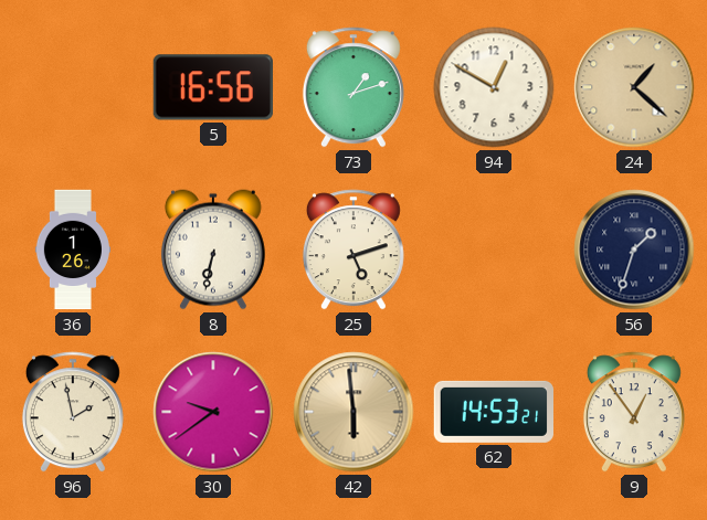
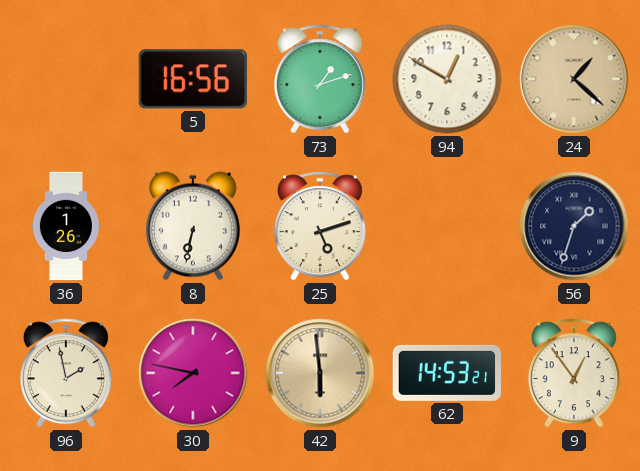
30: 9:39 -> 7:47 (193, 373)
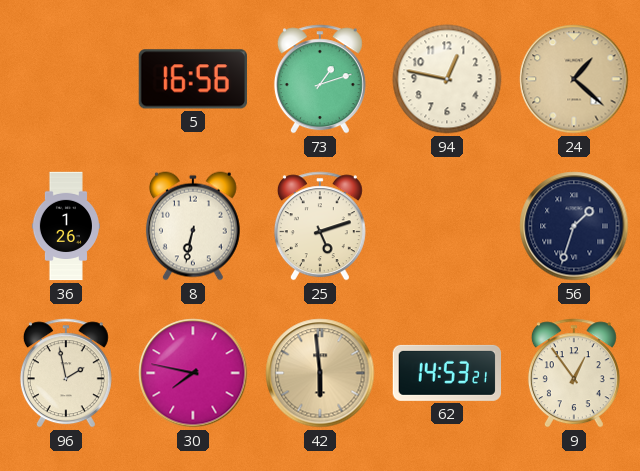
94: 12:50 -> 12:47 (447, 79)
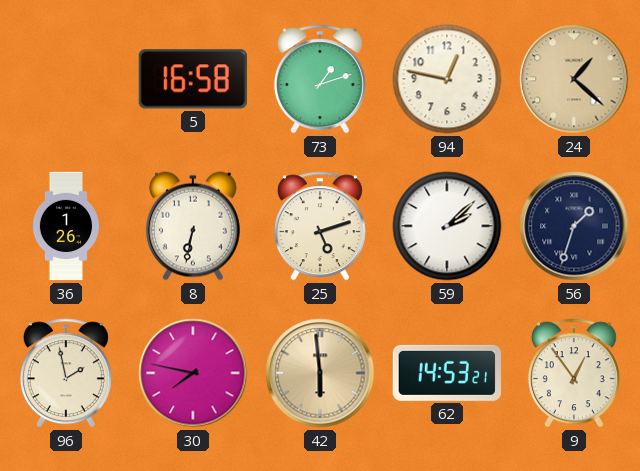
5: 16:56 -> 16:58 (193, 79)
59: none -> 2:08 (447, 226)
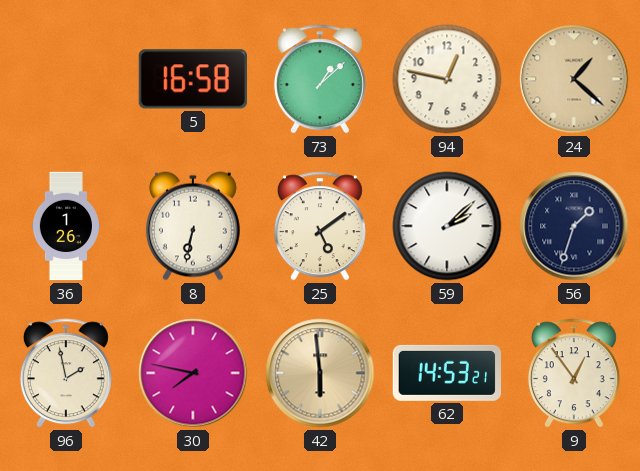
73: 1:12 -> 1:08 (320, 79)
25: 5:12 -> 5:09 (320, 226)
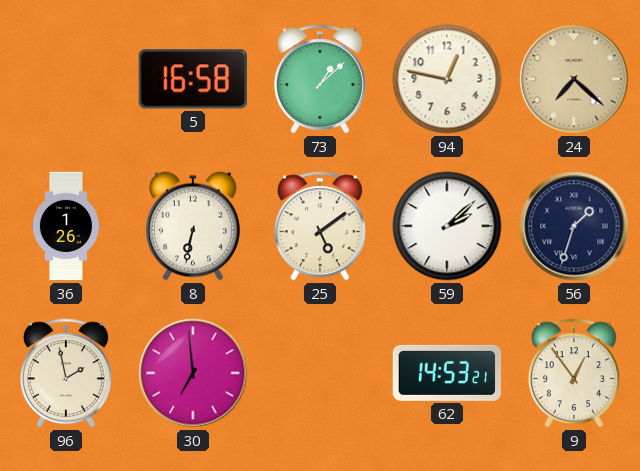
24: 1:22 -> 7:22 (574, 79)
30: 7:47 -> 6:59 (193, 373)
42: 5:59 -> none (320, 373)
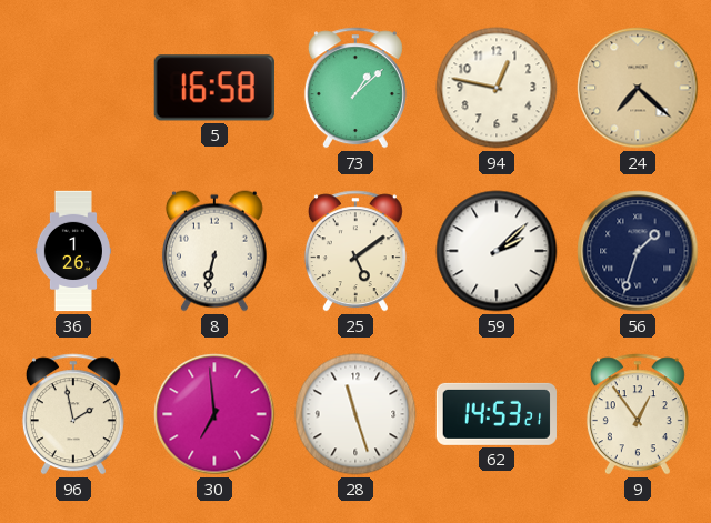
28: none -> 11:27 (355, 414)
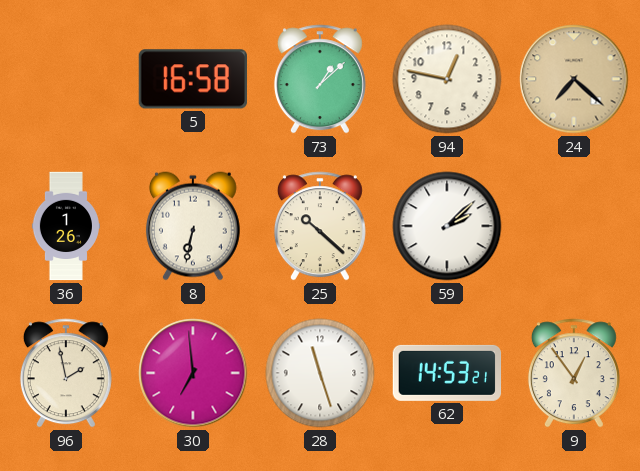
25: 5:09 -> 10:22 (320, 226)
56: 1:33 -> none (638, 251)
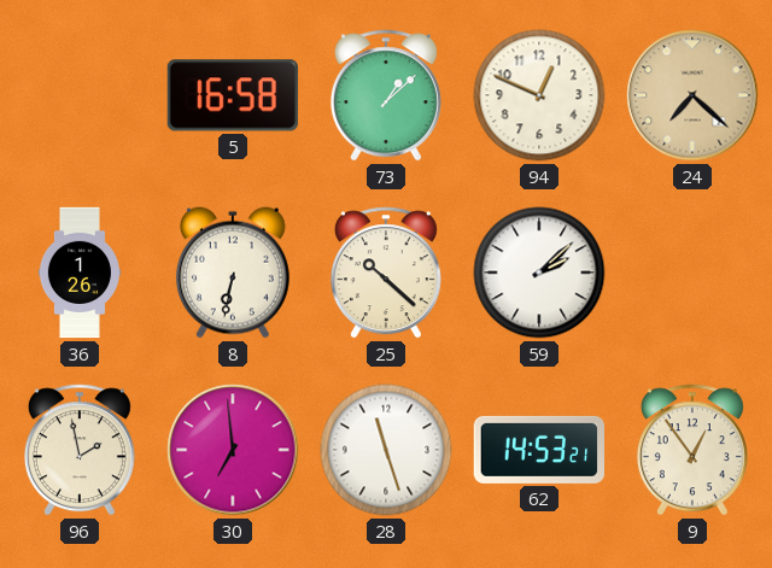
94: 12:47 -> 12:49 (539, 95)
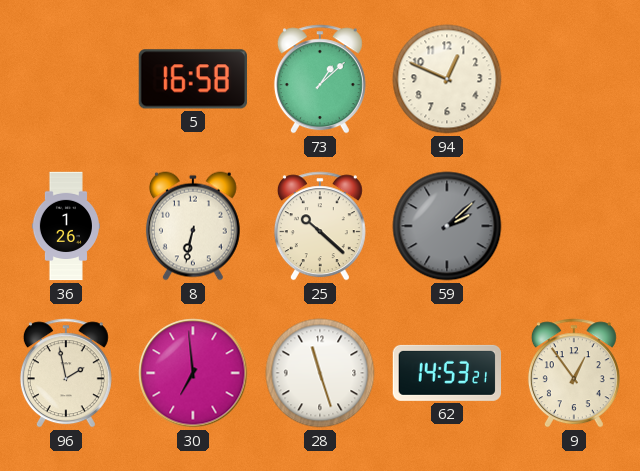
24: 7:22 -> none (692, 95)
59 dial: white -> grey (447, 226)
